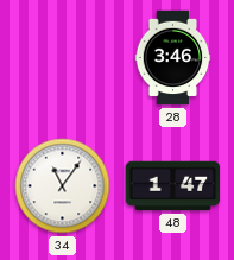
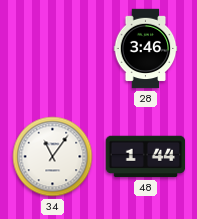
48: 1:47 -> 1:44 (146, 157)
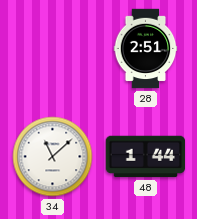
28: 3:46 -> 2:51 (146, 49)
34: 11:06 -> 11:08 (53, 157)
